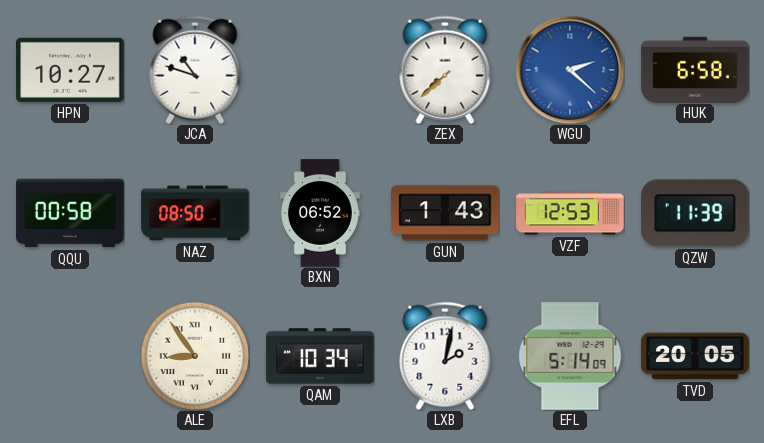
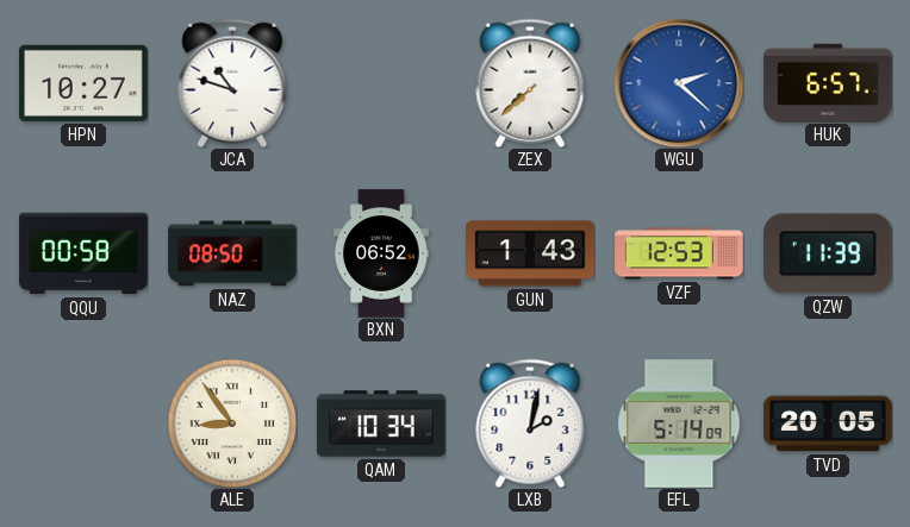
HUK: 6:58 -> 6:57 (828, 82)
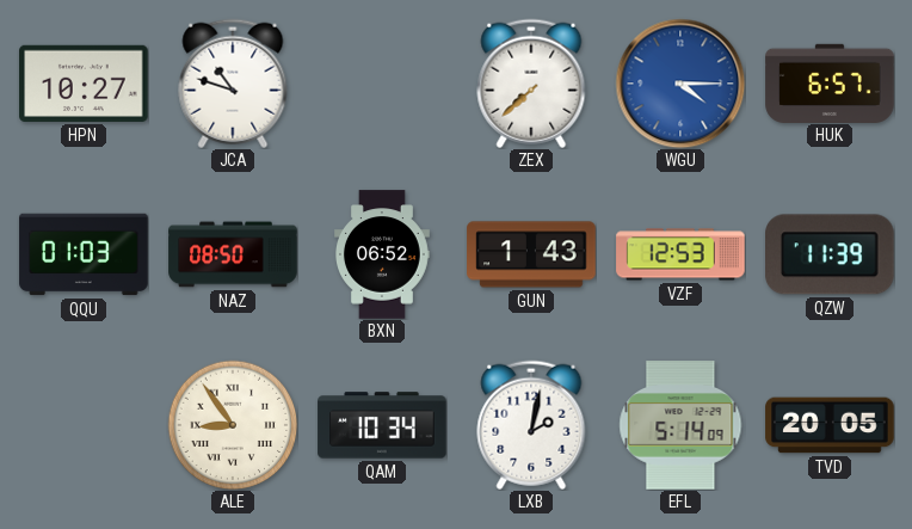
WGU: 2:22 -> 4:15 (680, 84)
QQU: 00:58 -> 01:03 (84, 254)
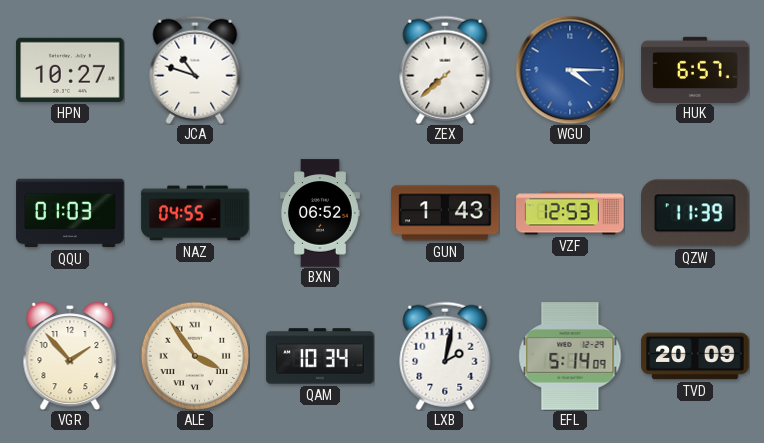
NAZ: 08:50 -> 04:55 (195, 213)
VGR: none -> 1:53 (70, 356)
ALE: 8:54 -> 3:54 (195, 356)
TVD: 20:05 -> 20:09 (695, 356)
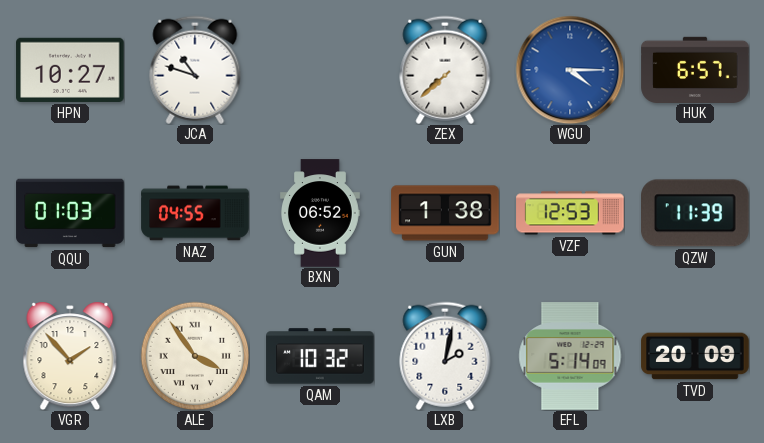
GUN: 1:43 -> 1:38 (445, 213)
QAM: 10:34 -> 10:32 (320, 356)
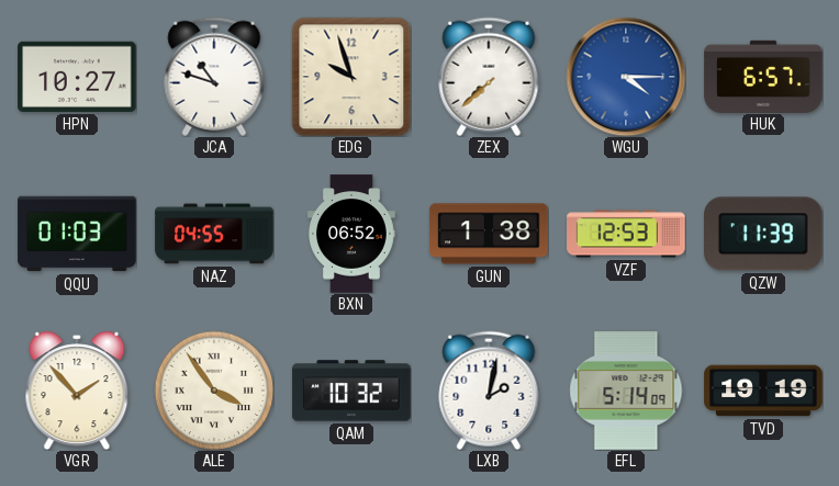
EDG: none -> 9:57 (351, 77)
TVD: 20:09 -> 19:19 (763, 391)
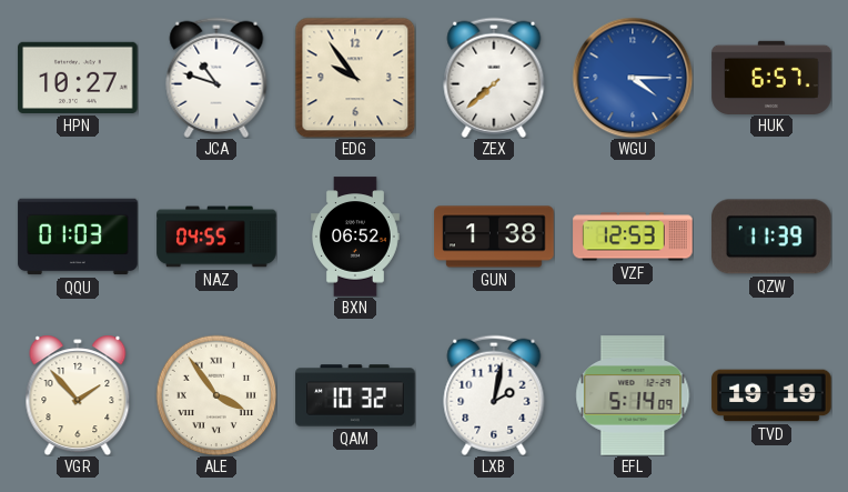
EDG: 9:57 -> 9:54 (355, 78)
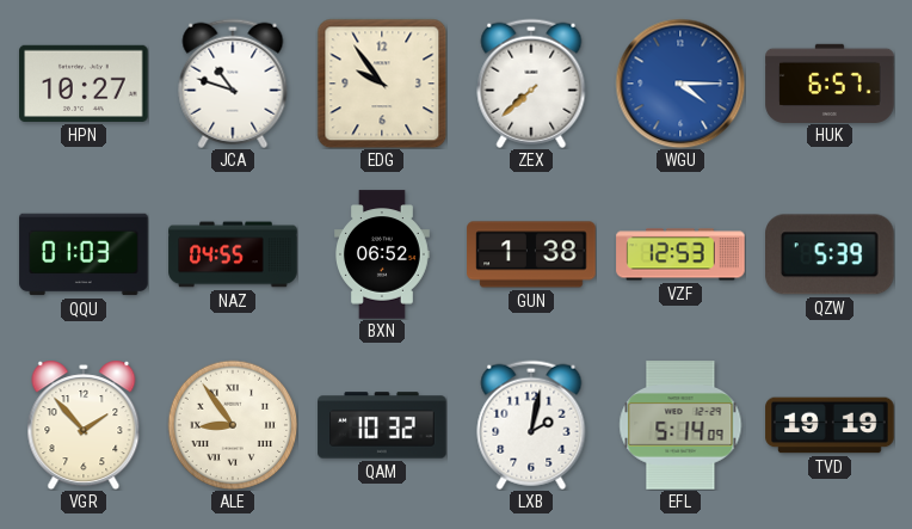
QZW: 11:39 -> 5:39 (831, 254)
ALE: 3:54 -> 8:54 (233, 425)
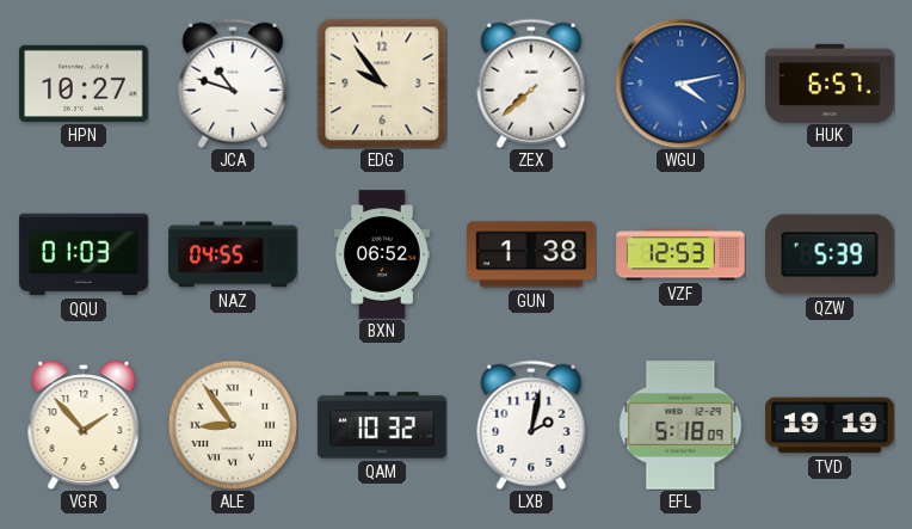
WGU: 4:15 -> 4:13 (680, 84)
EFL: 5:14 -> 5:18 (680, 425)
